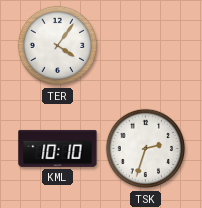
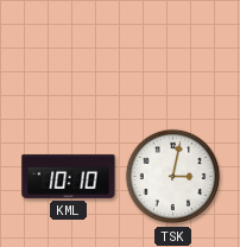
TER: 4:06 -> none (58, 46)
TSK: 2:33 -> 3:02 (173, 177)
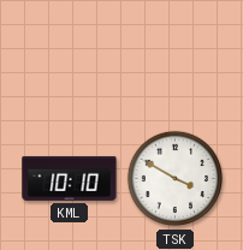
TSK: 3:02 -> 3:50 (176, 179)
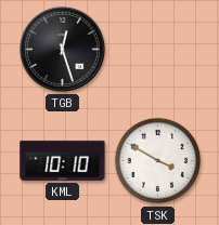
TGB: none -> 12:27 (62, 49)
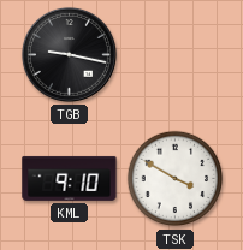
TGB: 12:27 -> 9:17 (69, 54)
KML: 10:10 -> 9:10 (70, 178)
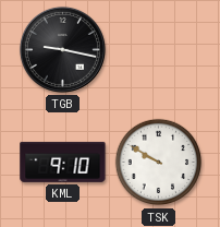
TSK: 3:50 -> 9:50 (159, 163)
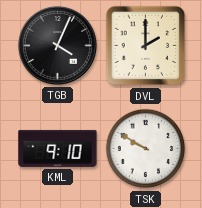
TGB: 9:17 -> 4:04 (57, 45)
DVL: none -> 2:00 (146, 46)
